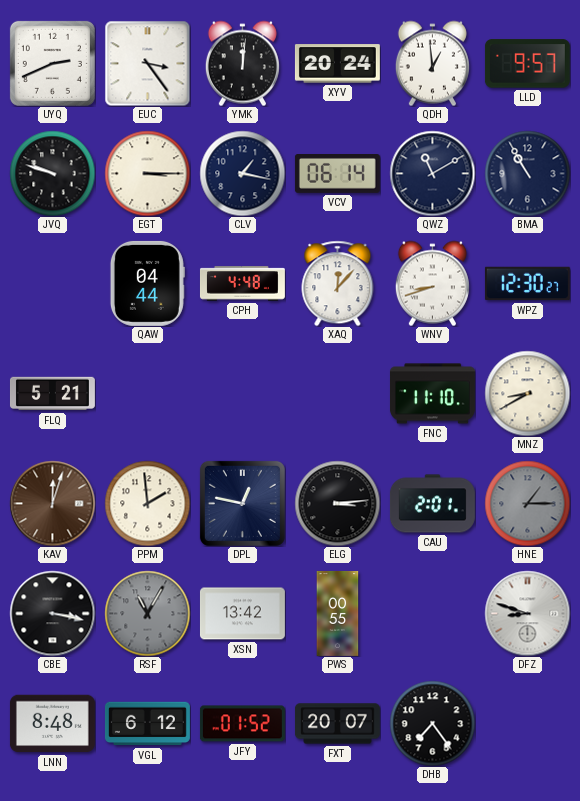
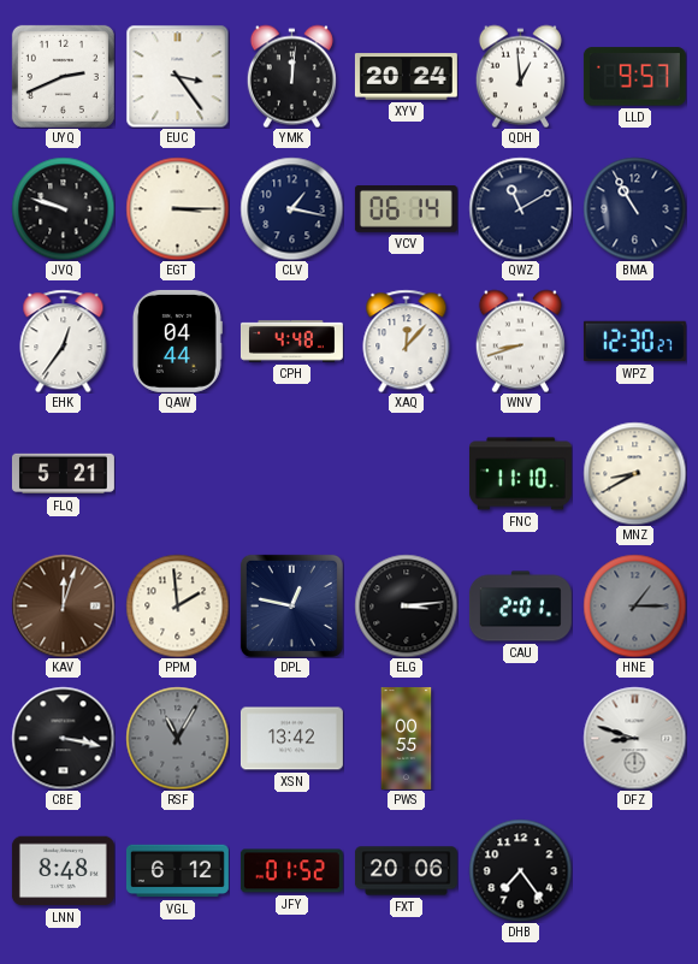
EHK: none -> 12:36 (64, 341)
FXT: 20:07 -> 20:06 (406, 871)
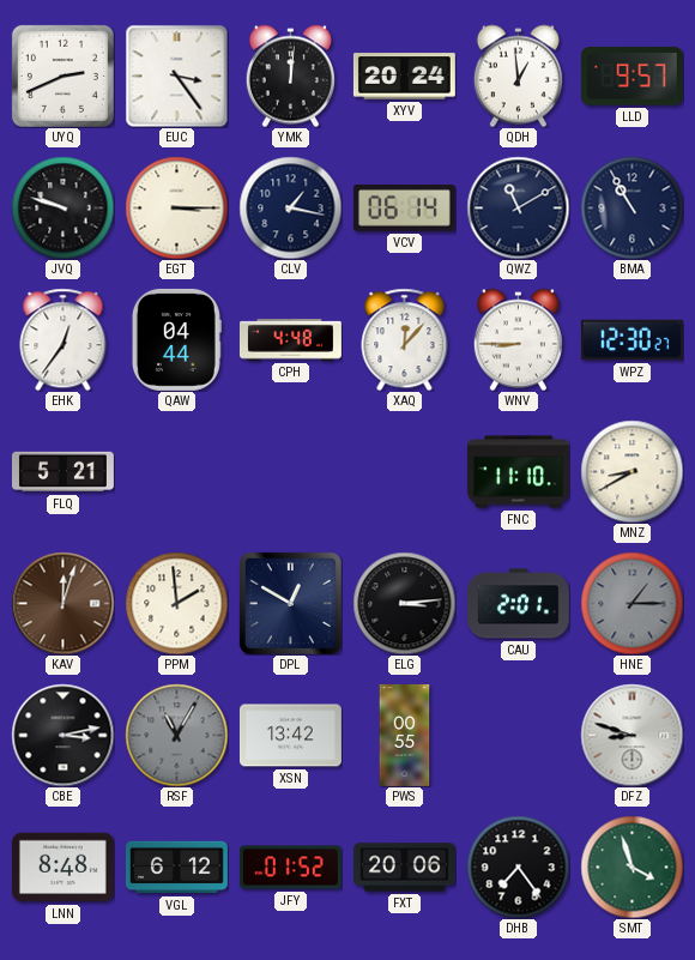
WNV: 8:42 -> 8:45 (518, 339)
DPL: 12:47 -> 12:50 (290, 603)
CBE: 3:17 -> 3:13 (62, 735)
SMT: none -> 3:57 (631, 867)
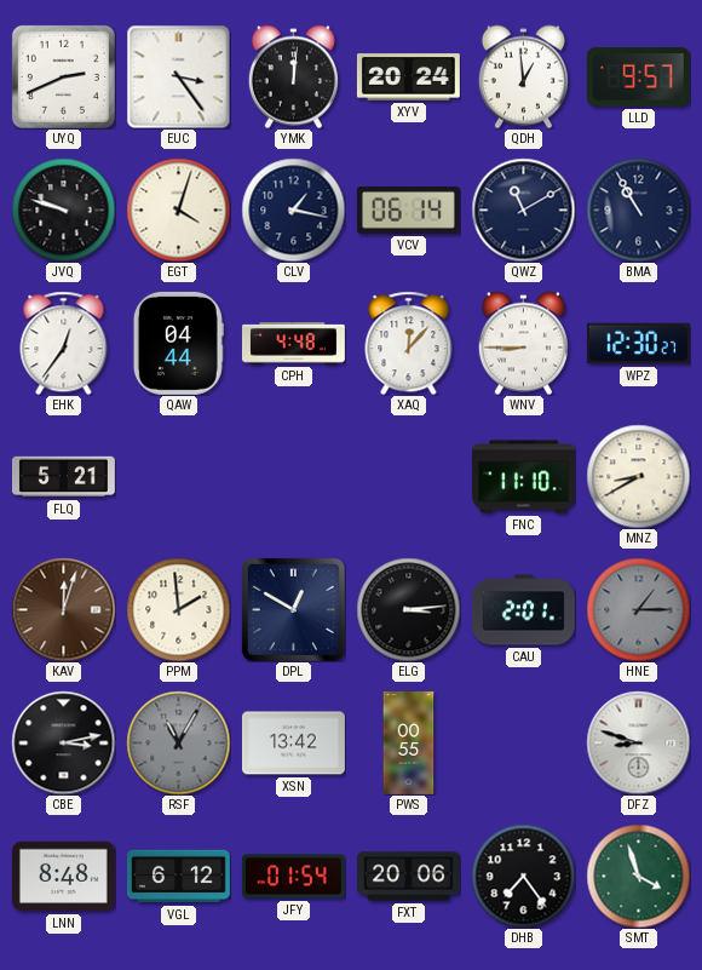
EGT: 3:15 -> 4:03 (178, 210)
JFY: 01:52 -> 01:54 (293, 877)
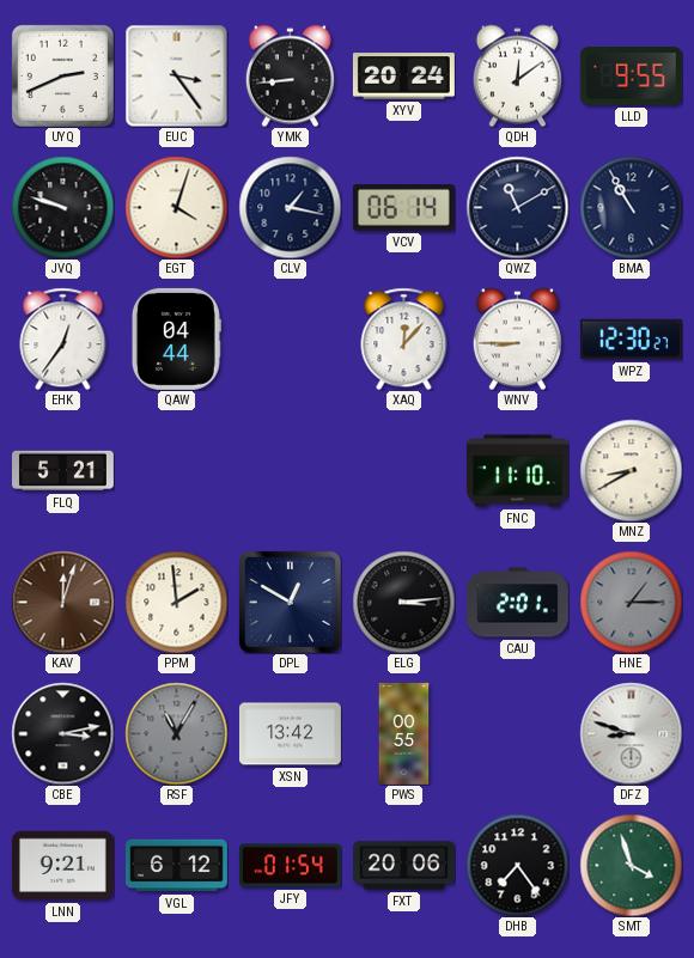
YMK: 12:01 -> 8:44 (290, 75)
QDH: 12:59 -> 12:09 (517, 75)
LLD: 9:57 -> 9:55 (631, 77)
CPH: 4:48 -> none (293, 344)
LNN: 8:48 -> 9:21 (62, 866)
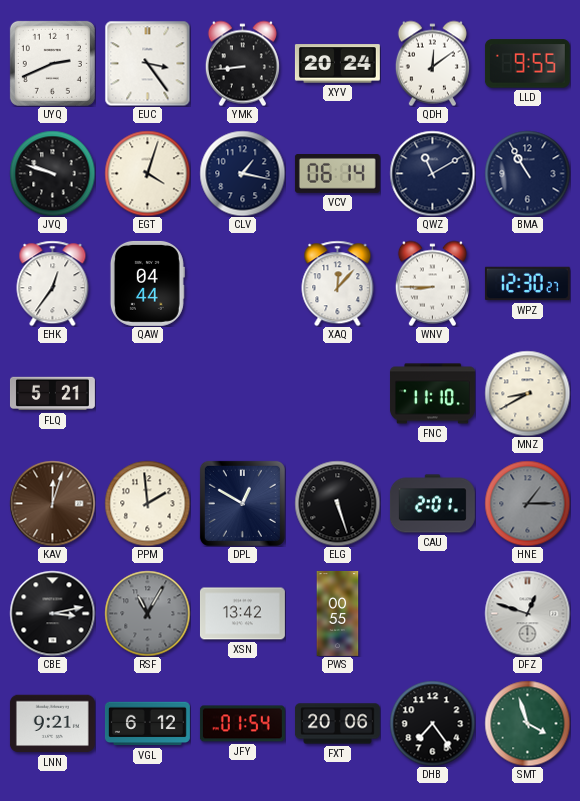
ELG: 3:14 -> 5:27 (337, 503)
DFZ: 8:48 -> 12:48 (527, 613)
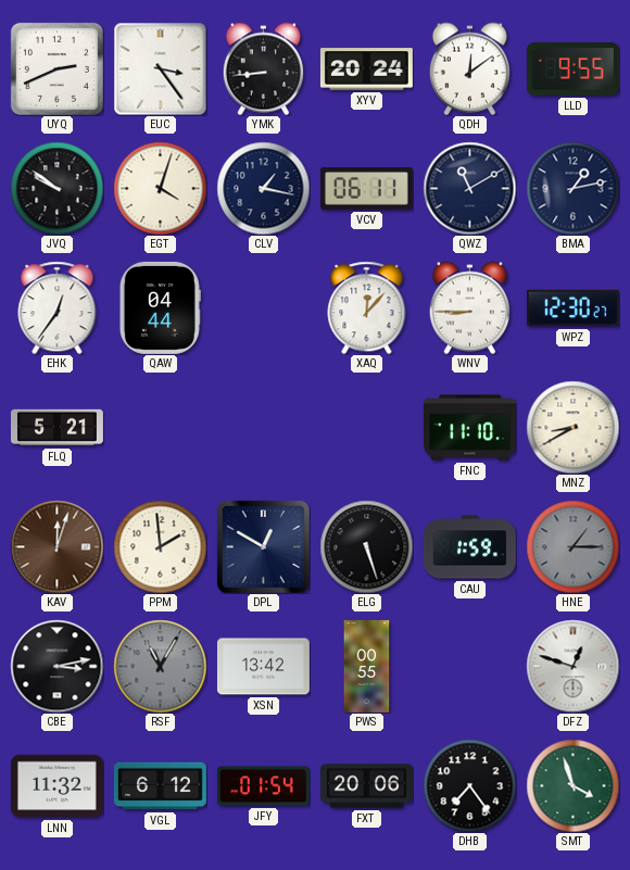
JVQ: 9:48 -> 9:51 (56, 188)
VCV: 06:14 -> 06:11 (366, 189)
BMA: 10:55 -> 1:13 (572, 188)
CAU: 2:01 -> 1:59 (469, 547)
LNN: 9:21 -> 11:32 (56, 786)
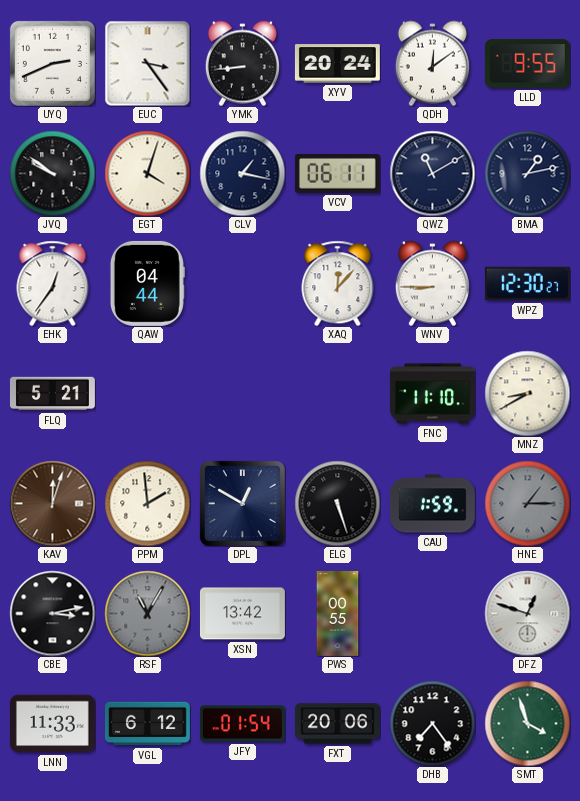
LNN: 11:32 -> 11:33 (52, 724)
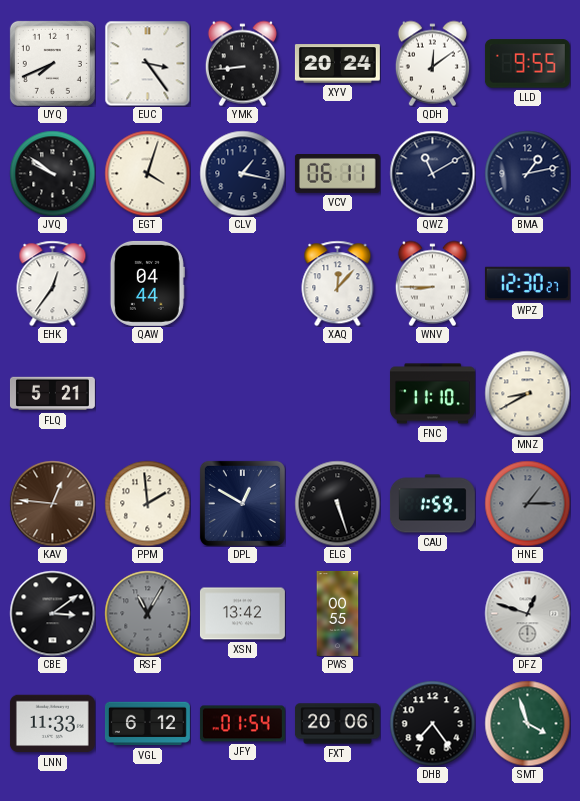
UYQ: 2:41 -> 7:41 (52, 63)
KAV: 12:03 -> 12:46 (52, 503)
CBE: 3:13 -> 3:09 (52, 613)
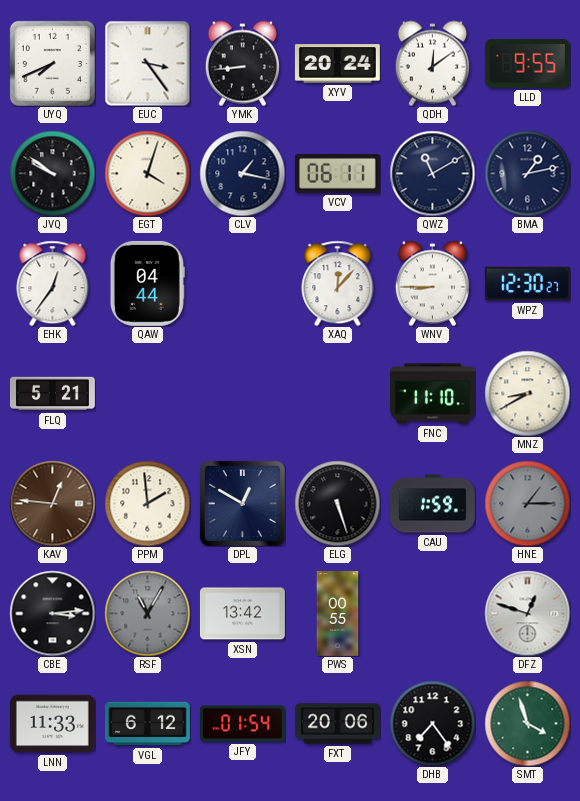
CBE: 3:09 -> 3:14 (52, 613)
